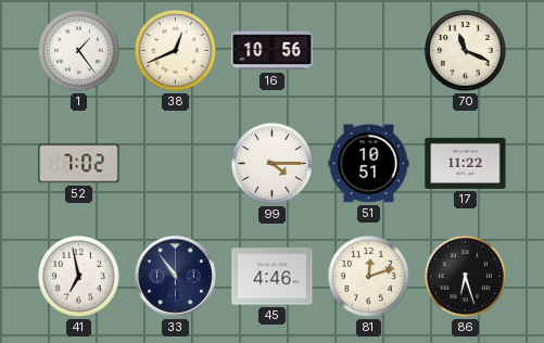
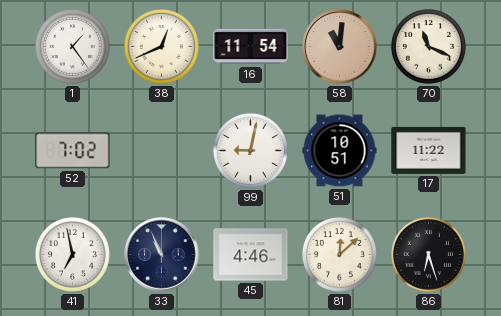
16: 10:56 -> 11:54 (251, 47)
58: none -> 11:01 (340, 47)
99: 4:15 -> 9:02 (250, 150)
33: 10:54 -> 10:56 (162, 255)
81: 12:12 -> 12:08 (339, 254)
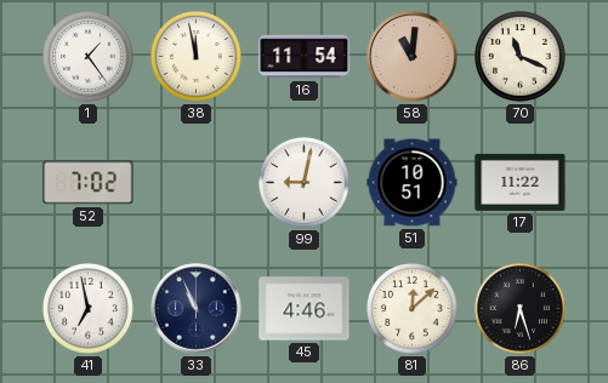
38: 12:41 -> 11:58 (195, 56)
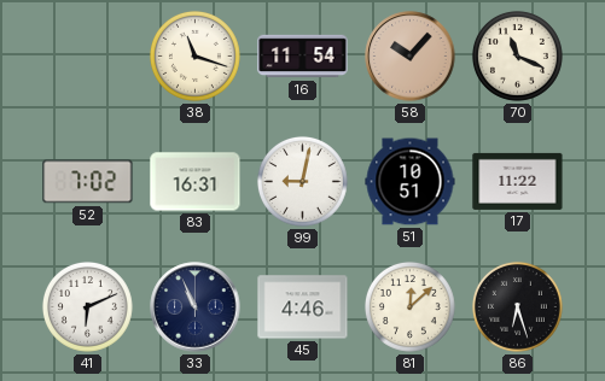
1: 1:24 -> none (87, 56)
38: 11:58 -> 11:18 (194, 55)
58: 11:01 -> 10:07 (411, 57)
83: none -> 16:31 (196, 182)
41: 6:58 -> 6:11 (87, 306)
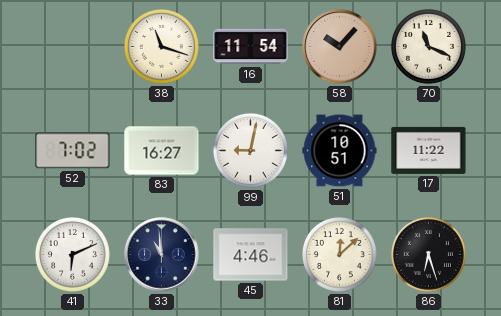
83: 16:31 -> 16:27 (162, 151)
33: 10:56 -> 10:59 (162, 255)
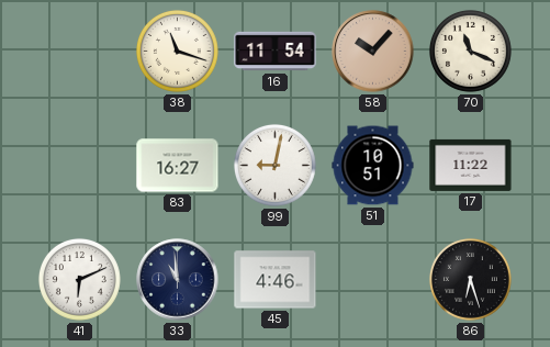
52: 7:02 -> none (73, 151)
81: 12:08 -> none (339, 254)
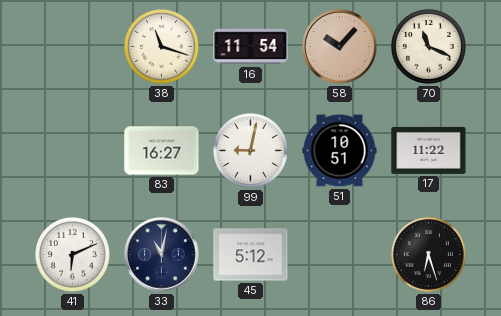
33: 10:59 -> 11:02 (162, 255)
45: 4:46 -> 5:12 (251, 255)
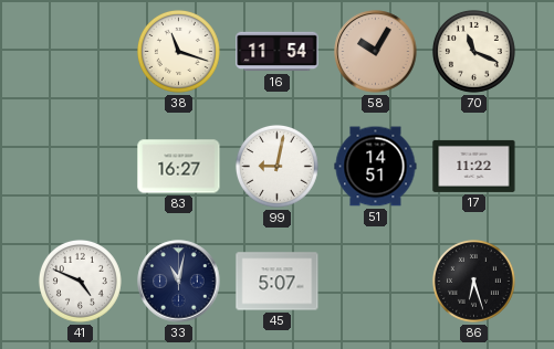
58: 10:07 -> 10:05 (376, 52)
51: 10:51 -> 14:51 (376, 167)
41: 6:11 -> 4:49 (80, 281)
45: 5:12 -> 5:07 (278, 282)
